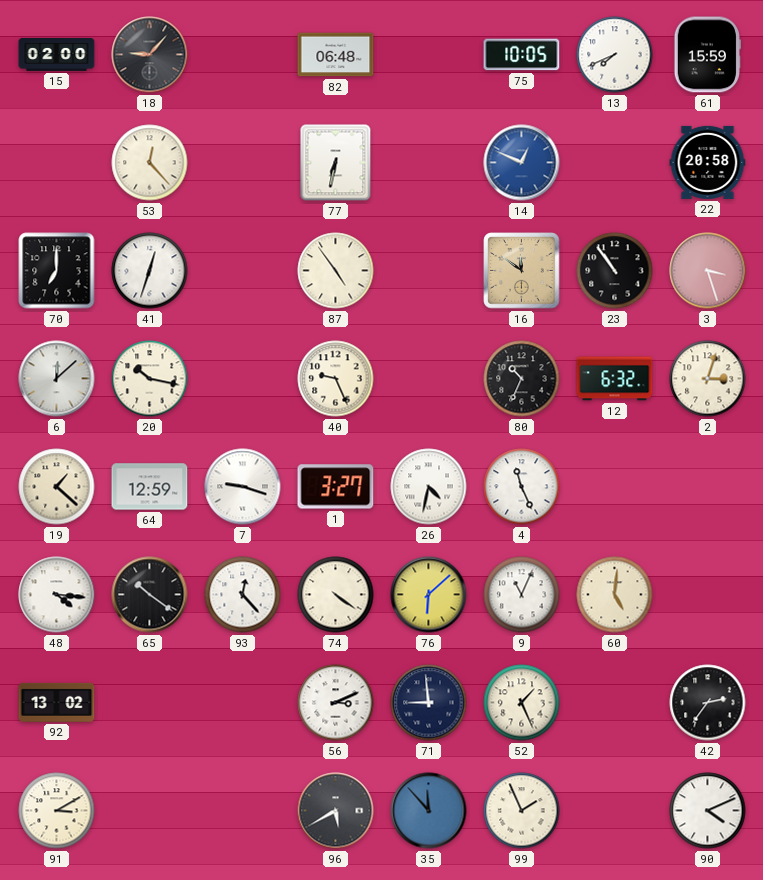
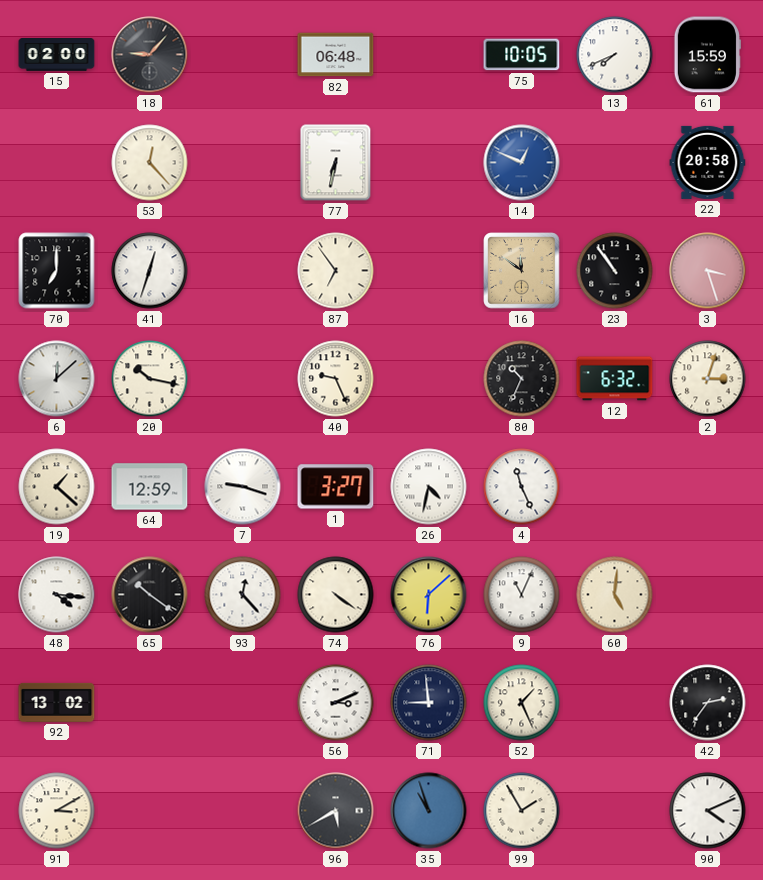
87: 4:54 -> 6:54 (336, 271)
35: 11:53 -> 10:57 (429, 811)
99: 1:56 -> 1:55 (522, 811)
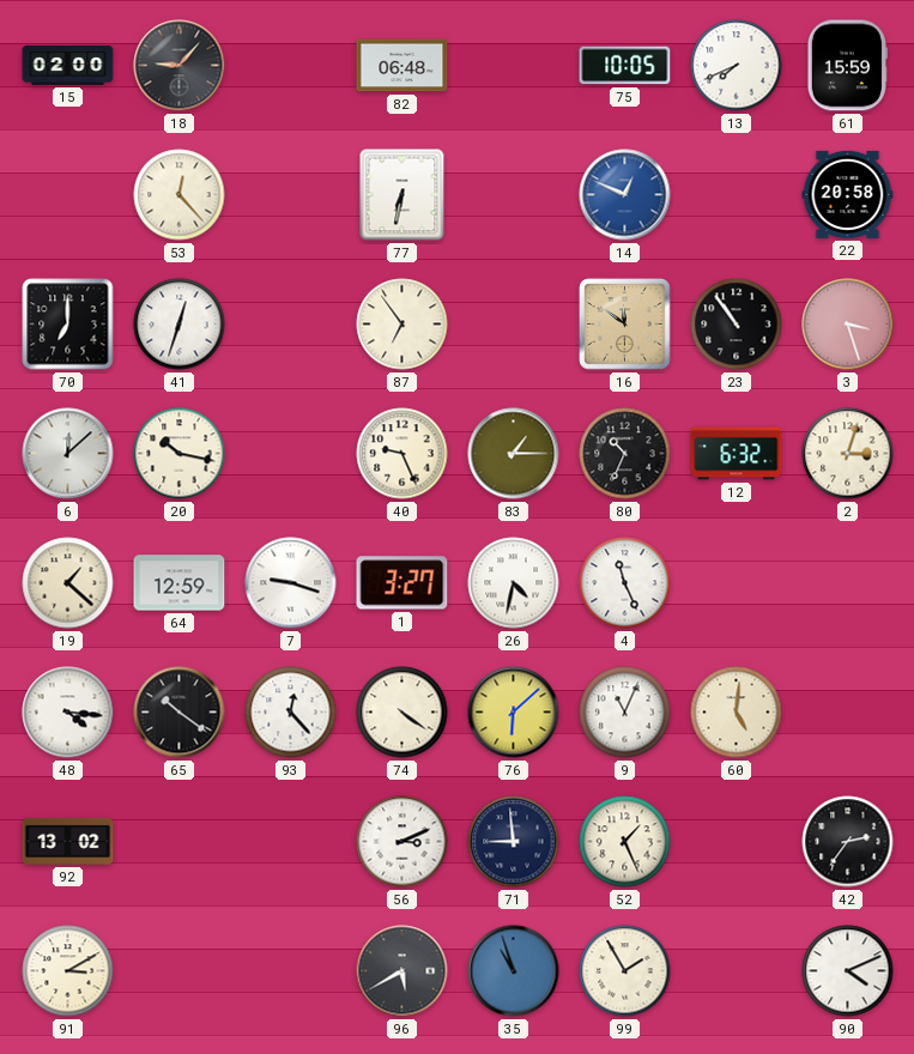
83: none -> 1:15 (514, 454)
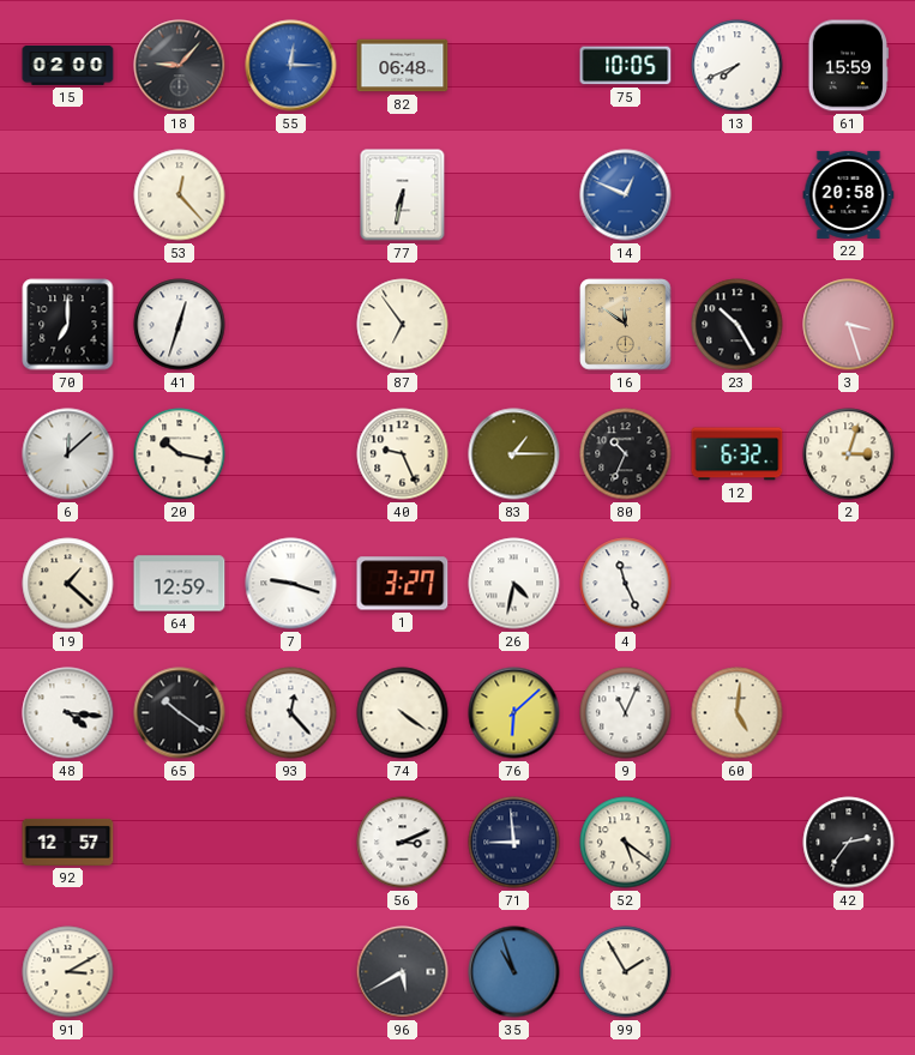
55: none -> 12:15 (291, 66)
23: 10:54 -> 10:25 (738, 325)
92: 13:02 -> 12:57 (68, 842)
52: 1:26 -> 5:21 (626, 843)
90: 4:11 -> none (848, 971)
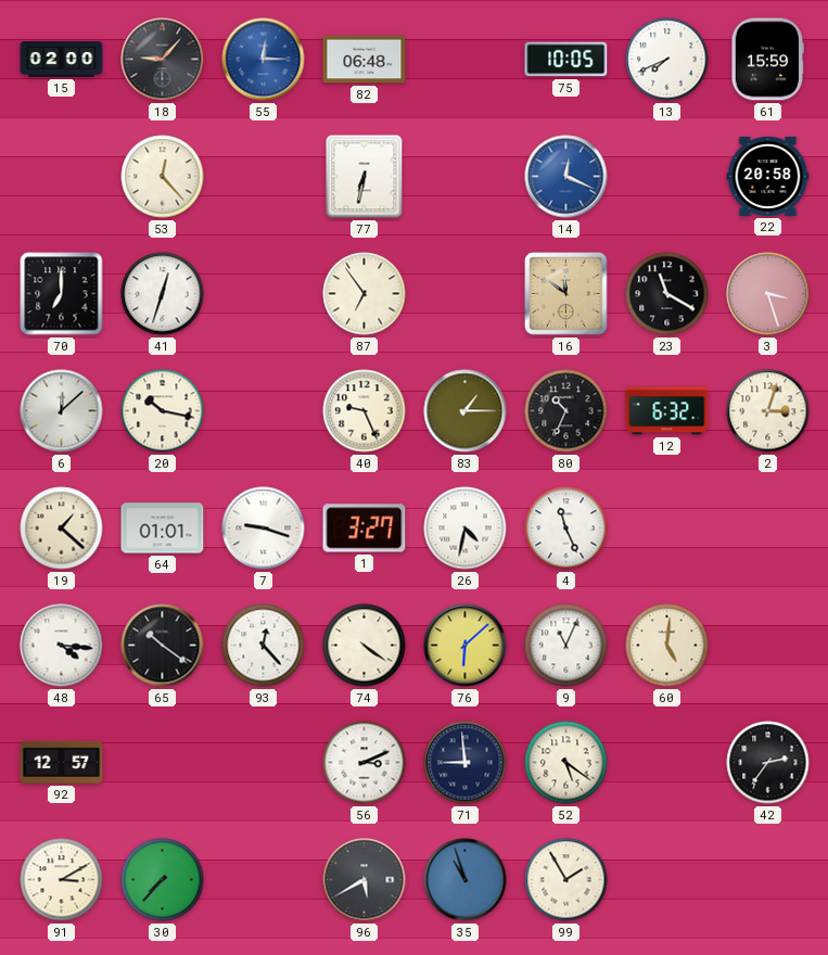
14: 12:49 -> 12:19 (566, 177)
23: 10:25 -> 11:20 (667, 294)
64: 12:59 -> 01:01 (163, 529)
30: none -> 7:37 (163, 880)
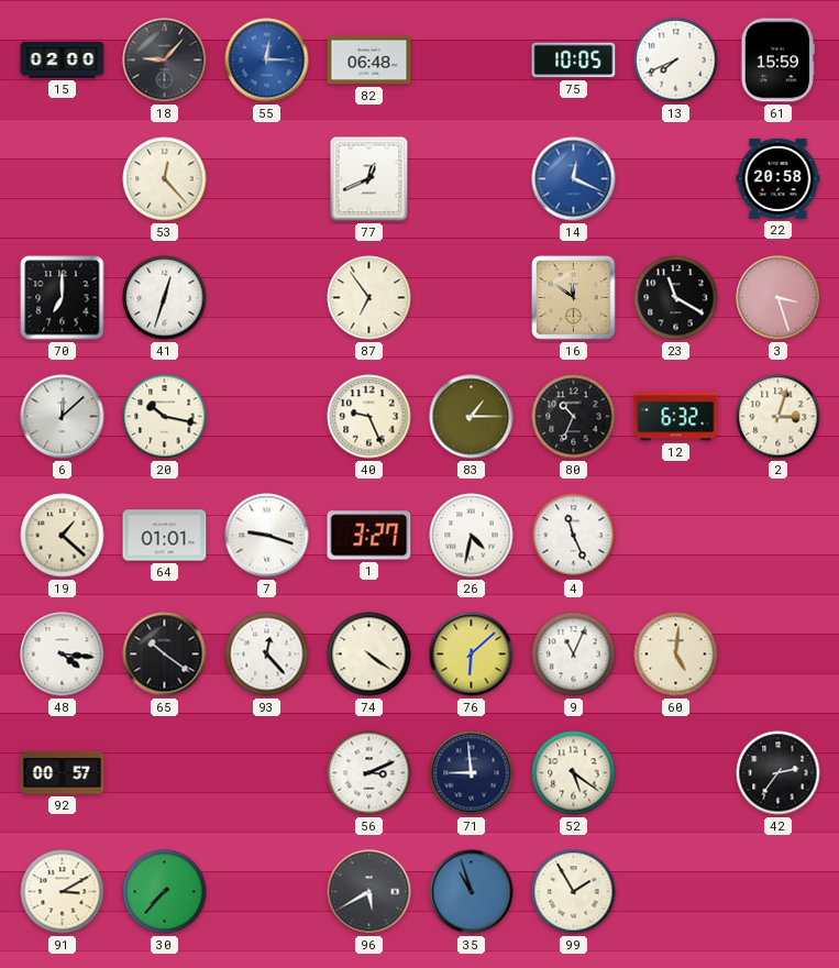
77: 6:32 -> 12:41 (369, 179)
92: 12:57 -> 00:57 (63, 772)
